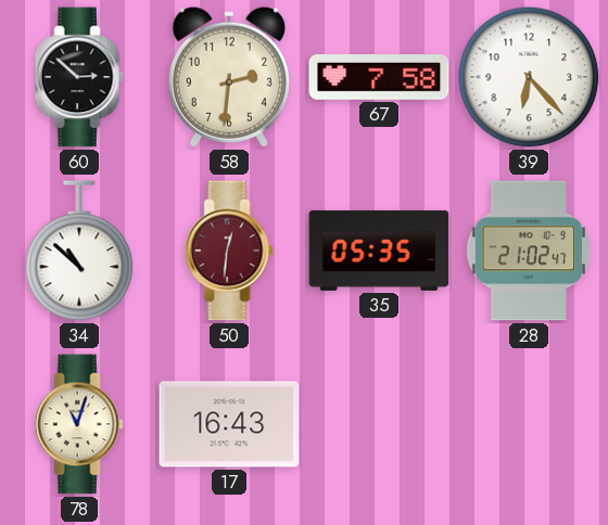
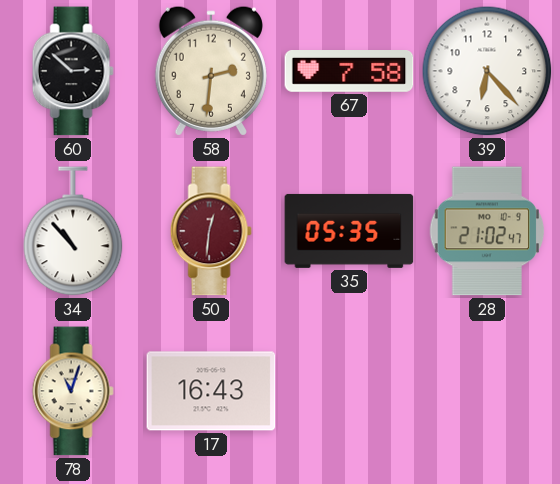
34: 10:52 -> 10:53 (73, 231)
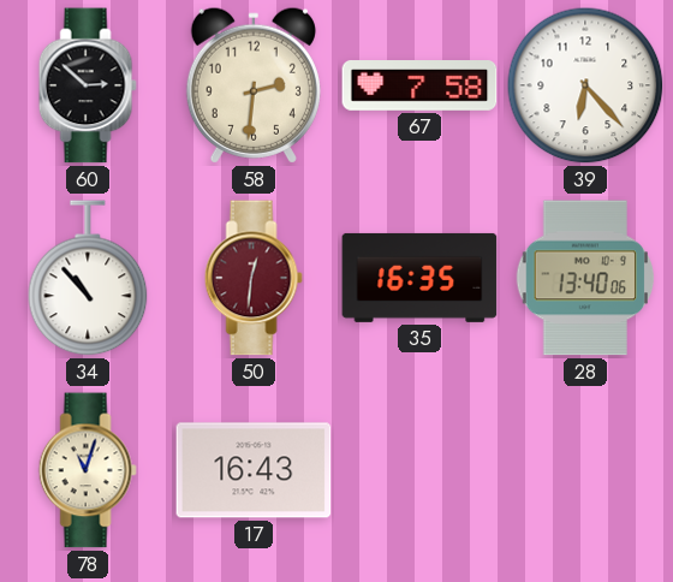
35: 05:35 -> 16:35 (419, 278)
28: 21:02 -> 13:40 (585, 278)
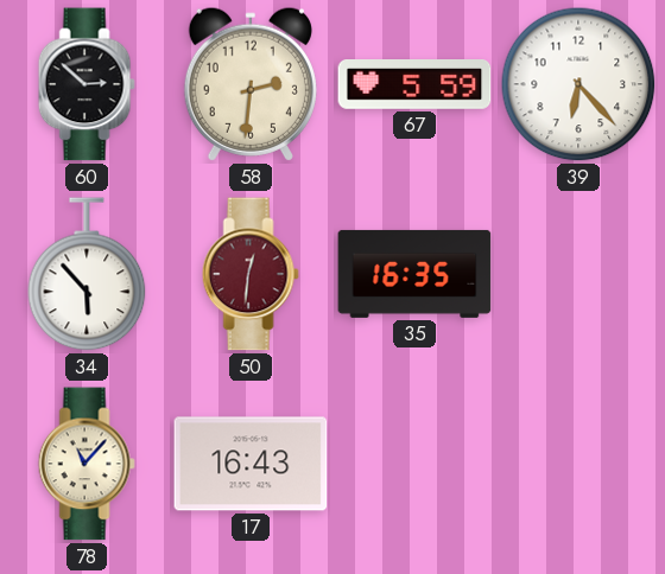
67: 7:58 -> 5:59 (414, 85)
34: 10:53 -> 5:53 (87, 274)
28: 13:40 -> none (585, 278)
78: 11:03 -> 11:07 (87, 464)
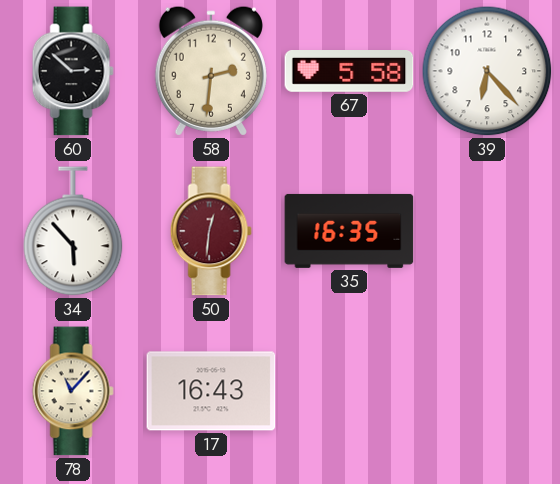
67: 5:59 -> 5:58 (349, 72)
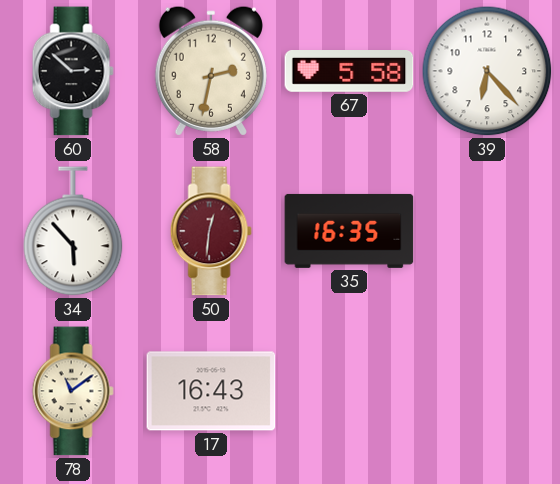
58: 2:31 -> 2:32 (211, 71)
78: 11:07 -> 11:09 (73, 391)
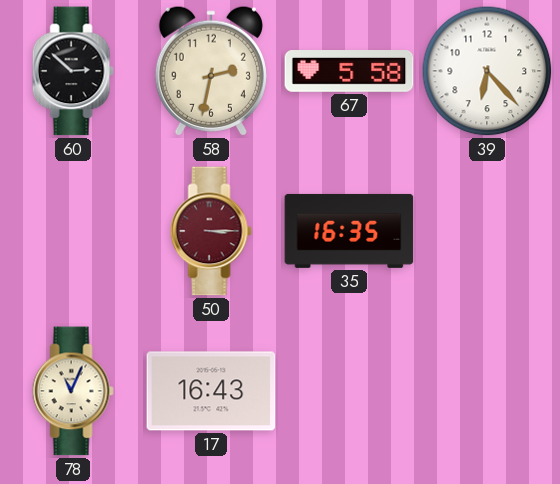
34: 5:53 -> none (73, 231)
50: 12:31 -> 3:15 (211, 231)
78: 11:09 -> 11:04 (73, 391)
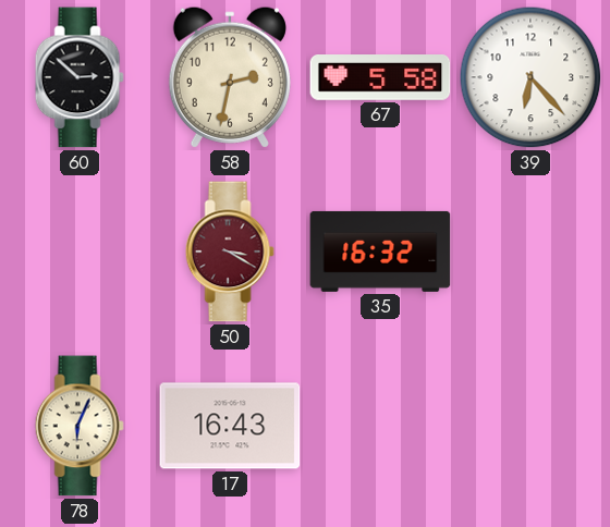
50: 3:15 -> 3:20 (230, 252)
35: 16:35 -> 16:32 (380, 252)
78: 11:04 -> 6:04 (80, 426)
